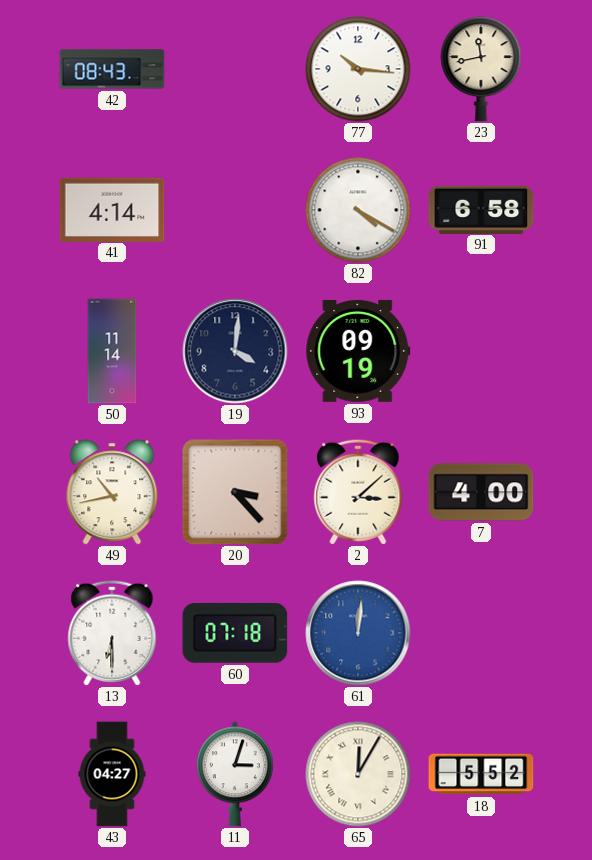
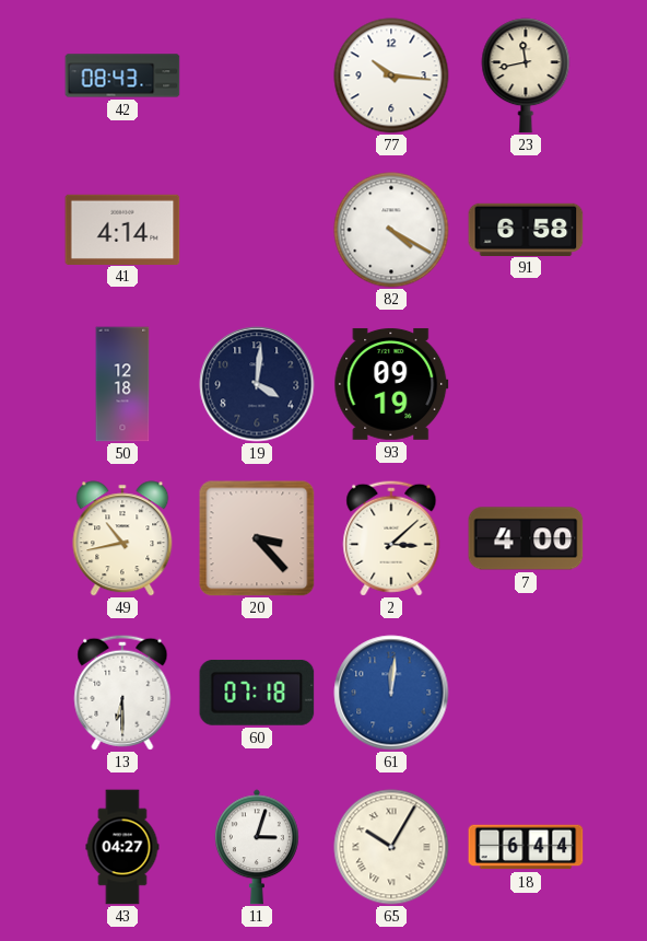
50: 11:14 -> 12:18 (122, 384)
65: 12:05 -> 10:05 (391, 847)
18: 5:52 -> 6:44 (526, 847)
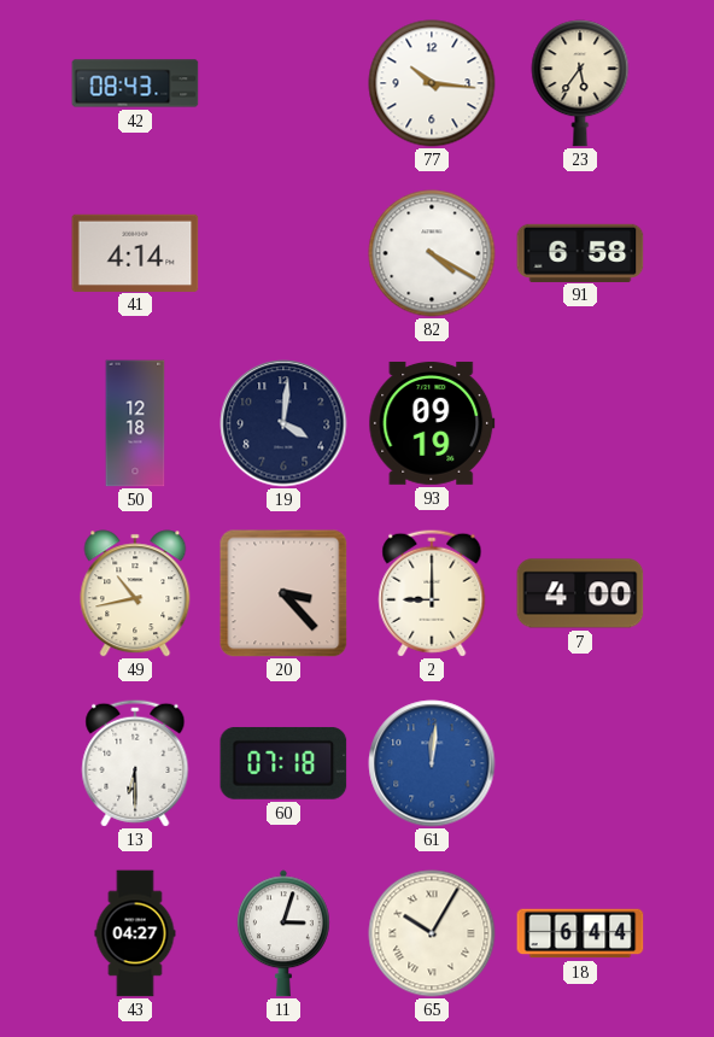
23: 11:43 -> 5:36 (580, 83)
2: 3:08 -> 9:00 (432, 593)
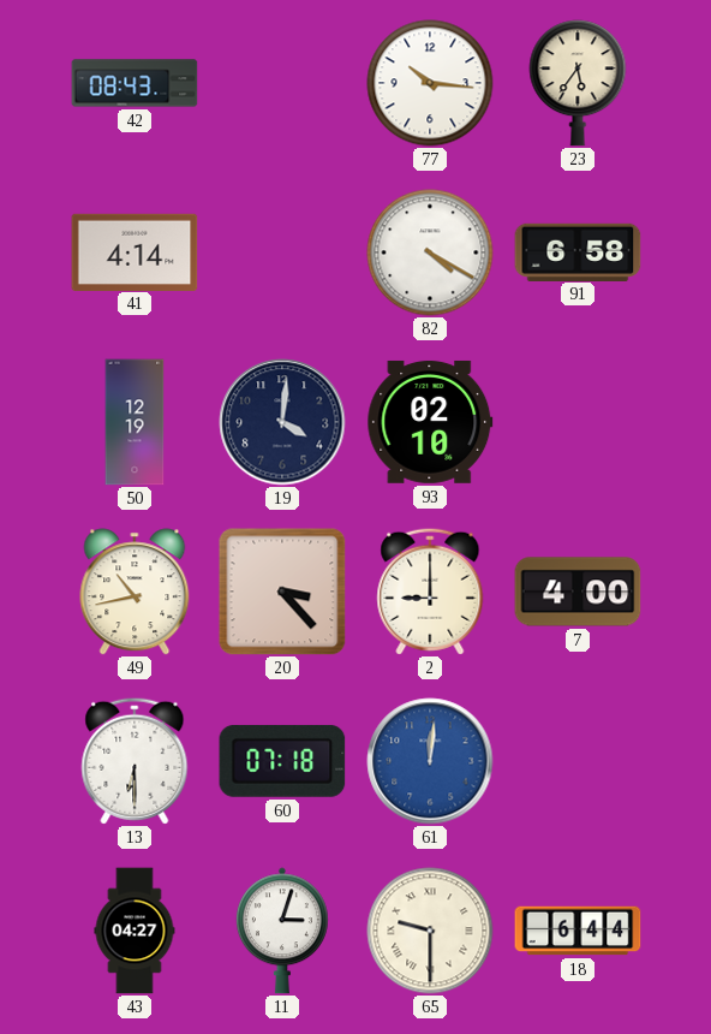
50: 12:18 -> 12:19 (135, 422)
93: 09:19 -> 02:10 (430, 422)
65: 10:05 -> 9:30 (430, 931)
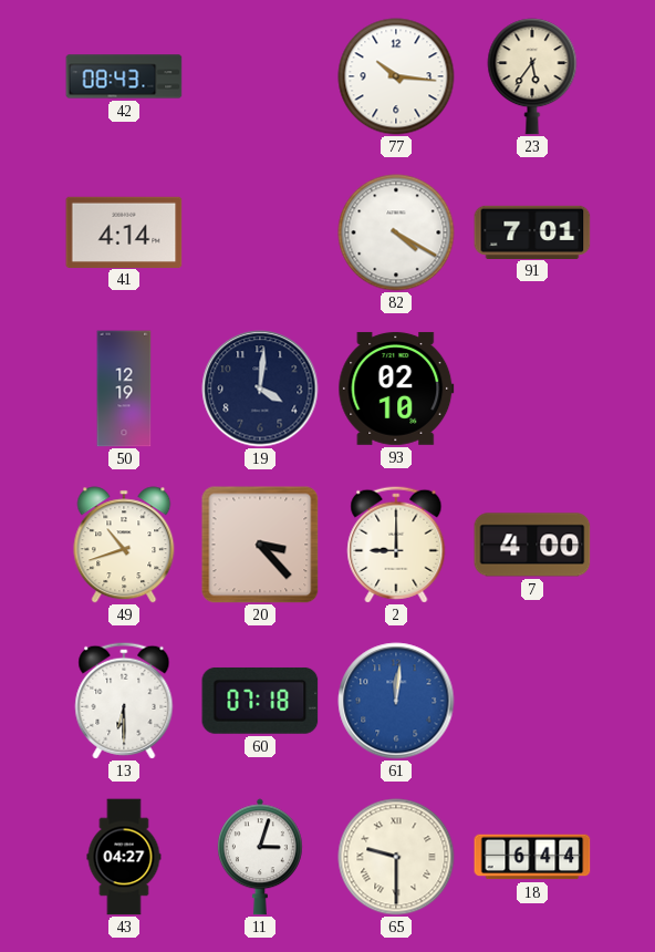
91: 6:58 -> 7:01 (532, 231)
49: 10:43 -> 10:42 (124, 545)
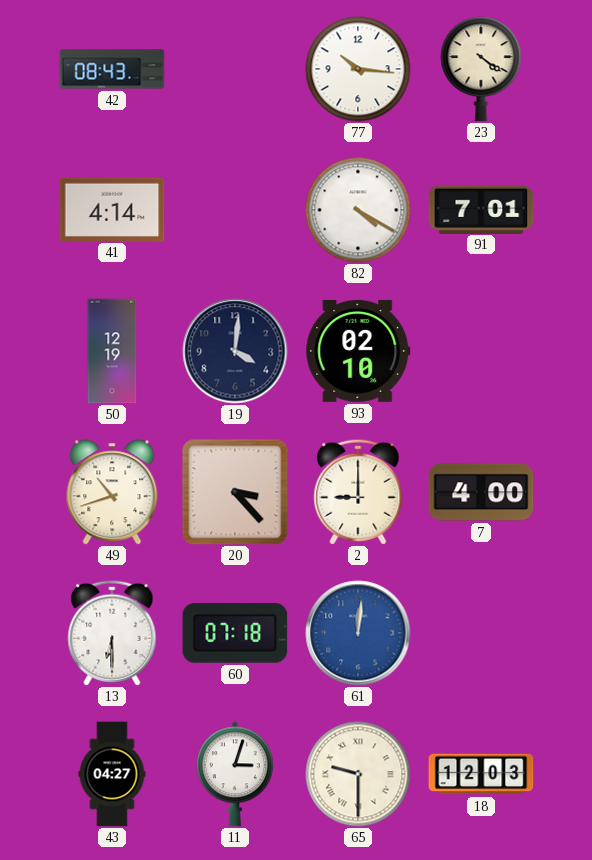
23: 5:36 -> 4:21 (481, 69)
18: 6:44 -> 12:03 (481, 774)
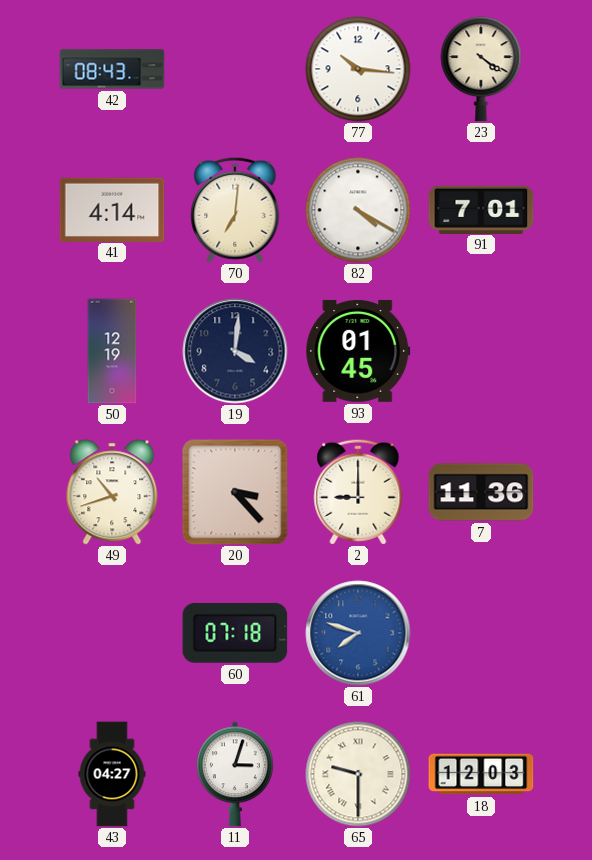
70: none -> 7:01 (235, 210)
93: 02:10 -> 01:45 (358, 351)
7: 4:00 -> 11:36 (481, 492)
13: 6:30 -> none (112, 633)
61: 12:01 -> 7:48 (358, 633)
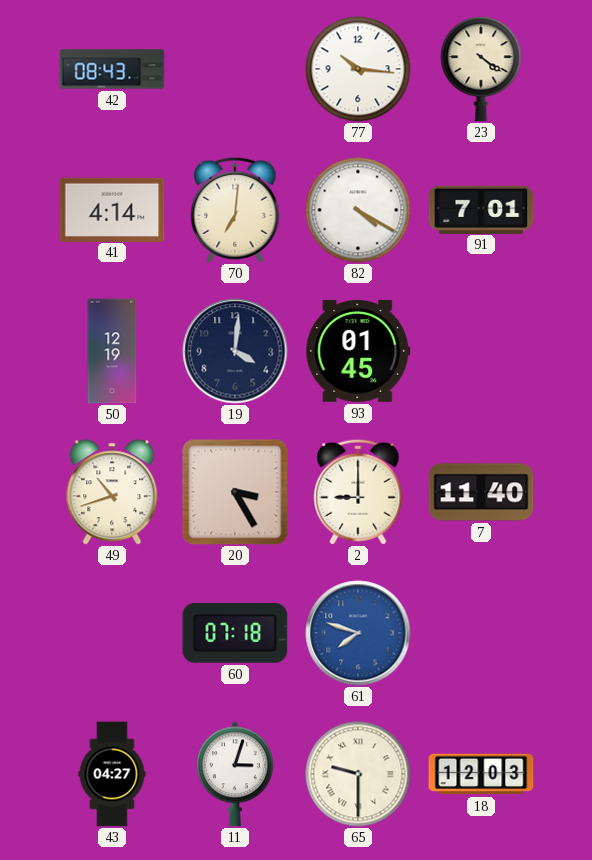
20: 3:23 -> 3:25 (235, 492)
7: 11:36 -> 11:40 (481, 492)
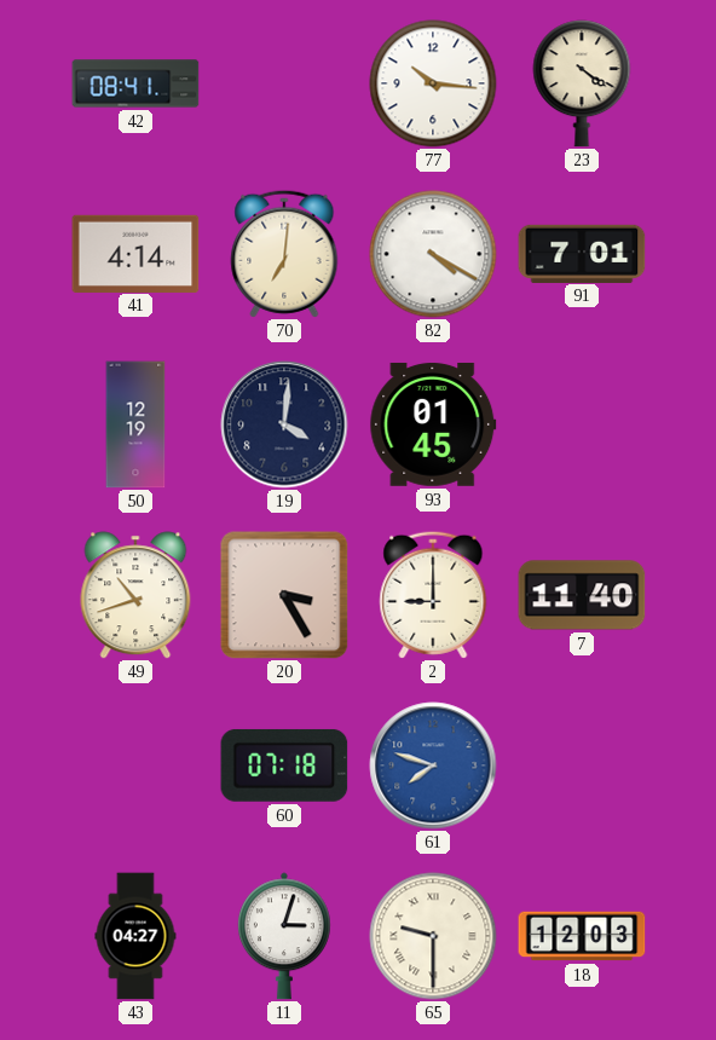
42: 08:43 -> 08:41 (135, 83)
